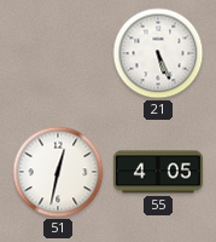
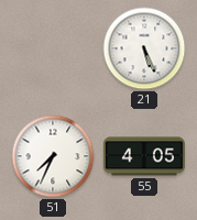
51: 12:32 -> 7:34 (53, 156)
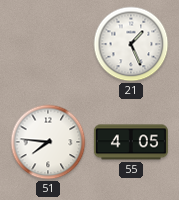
21: 5:26 -> 1:26 (131, 44)
51: 7:34 -> 7:46 (48, 142)
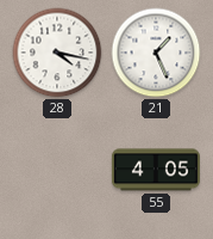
28: none -> 4:17 (57, 53)
51: 7:46 -> none (48, 142)
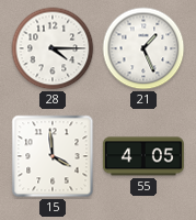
28: 4:17 -> 4:15 (53, 48)
15: none -> 3:59 (53, 156)
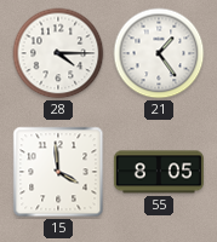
21: 1:26 -> 1:24 (159, 53)
55: 4:05 -> 8:05 (159, 172)
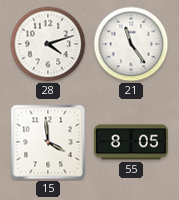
28: 4:15 -> 4:12 (48, 44)
21: 1:24 -> 11:24 (131, 44)
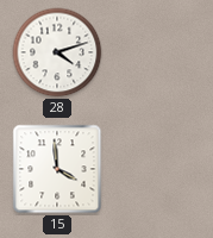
21: 11:24 -> none (131, 44)
55: 8:05 -> none (131, 142)
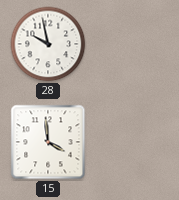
28: 4:12 -> 9:58 (48, 44)
